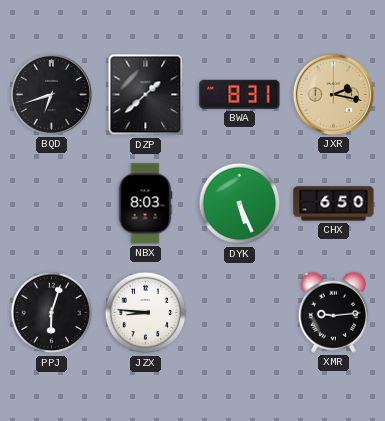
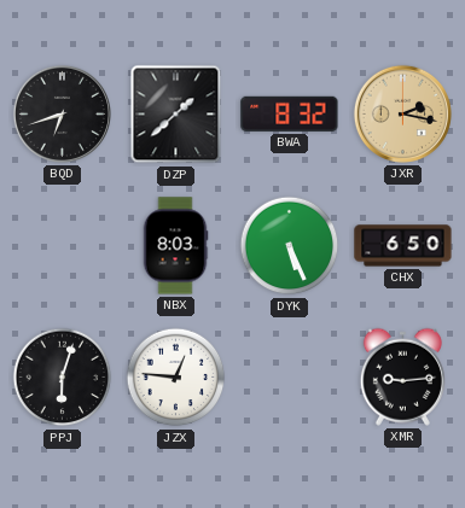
BWA: 8:31 -> 8:32 (290, 113)
JZX: 8:46 -> 12:46 (176, 378)
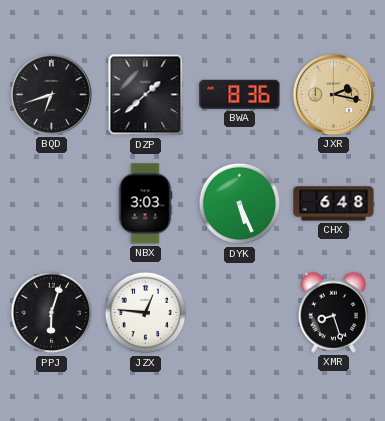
BWA: 8:32 -> 8:36 (240, 94)
NBX: 8:03 -> 3:03 (145, 204)
CHX: 6:50 -> 6:48 (334, 204)
XMR: 9:14 -> 8:27 (333, 312)
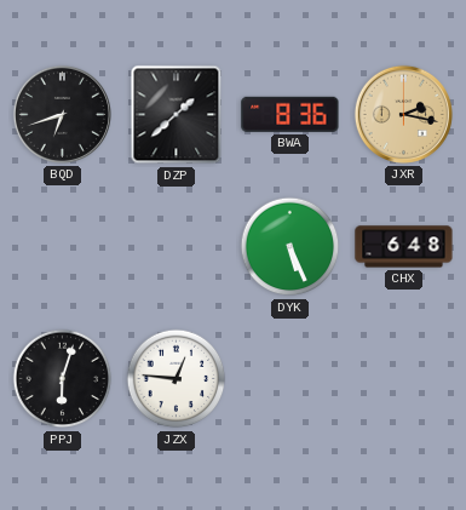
NBX: 3:03 -> none (145, 204)
XMR: 8:27 -> none (333, 312)
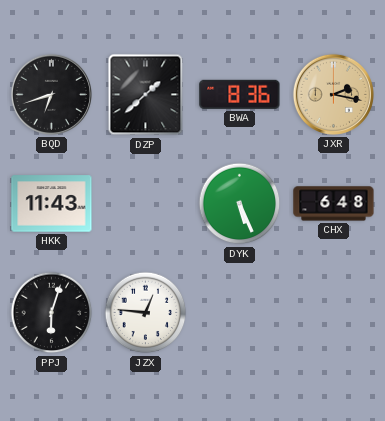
HKK: none -> 11:43 (52, 204)
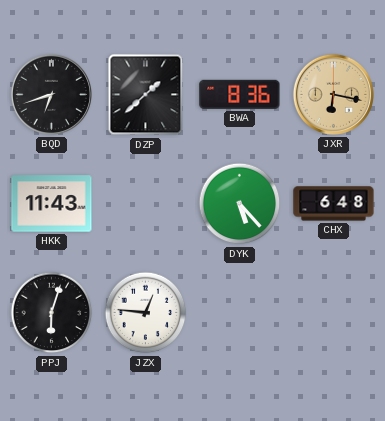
JXR: 2:17 -> 6:17 (333, 94)
DYK: 5:26 -> 5:23 (240, 204)
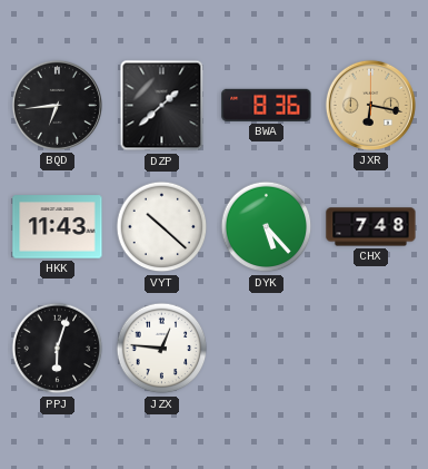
BQD: 6:42 -> 6:44 (57, 105)
VYT: none -> 10:22 (162, 227)
CHX: 6:48 -> 7:48 (371, 227)
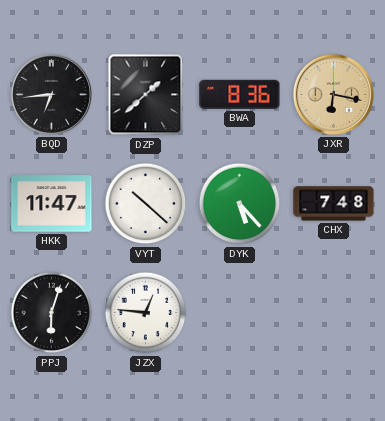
HKK: 11:43 -> 11:47 (52, 204)
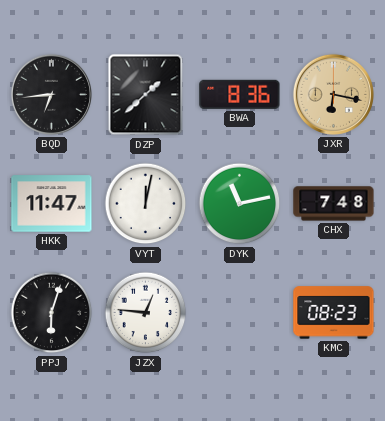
VYT: 10:22 -> 12:02 (146, 204)
DYK: 5:23 -> 11:13 (240, 204)
KMC: none -> 08:23 (334, 313)
